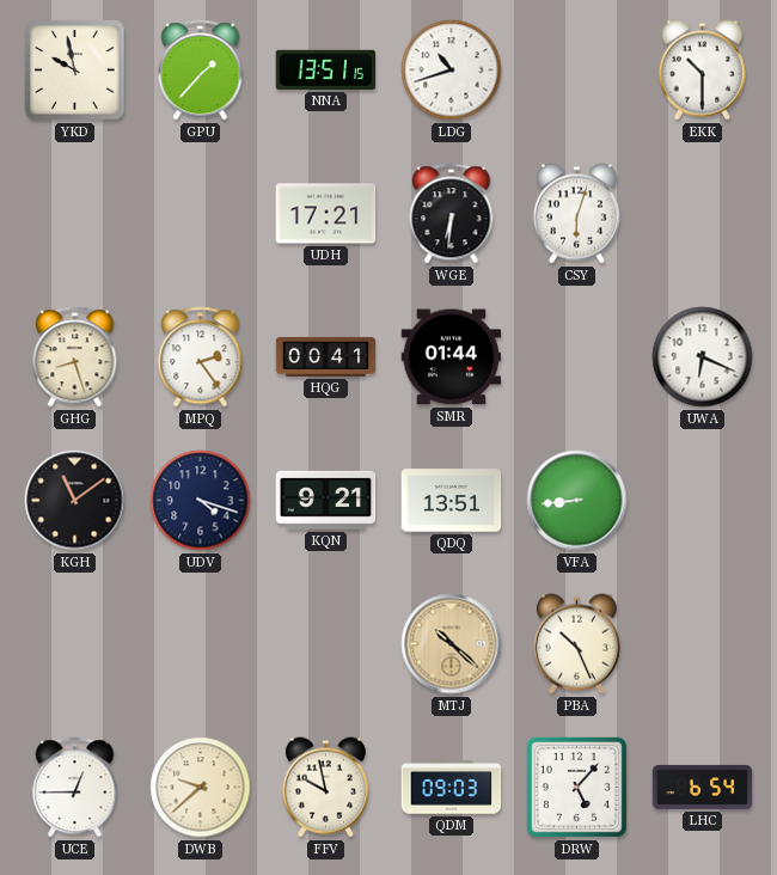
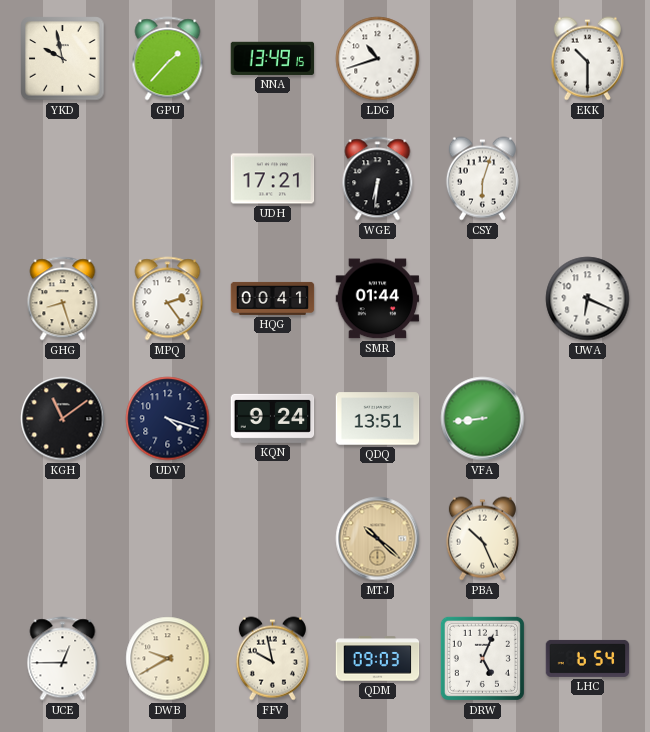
NNA: 13:51 -> 13:49 (273, 58)
KQN: 9:21 -> 9:24 (273, 418)
DWB: 9:38 -> 9:40 (168, 659)
DRW: 5:07 -> 5:04 (482, 658)
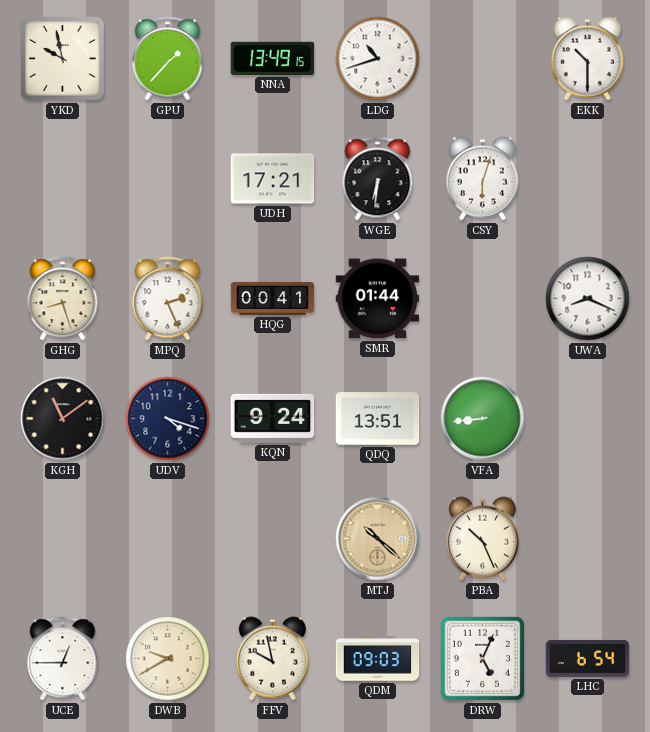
MPQ: 2:24 -> 2:26 (168, 299)
UWA: 6:19 -> 8:19 (588, 299)
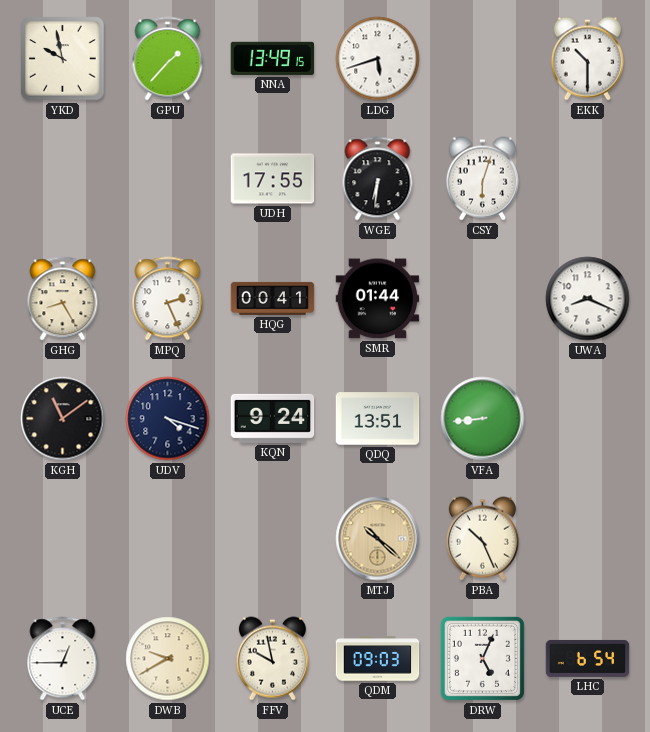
LDG: 10:42 -> 5:42 (378, 59)
UDH: 17:21 -> 17:55 (273, 179)
GHG: 8:27 -> 8:25 (63, 299)
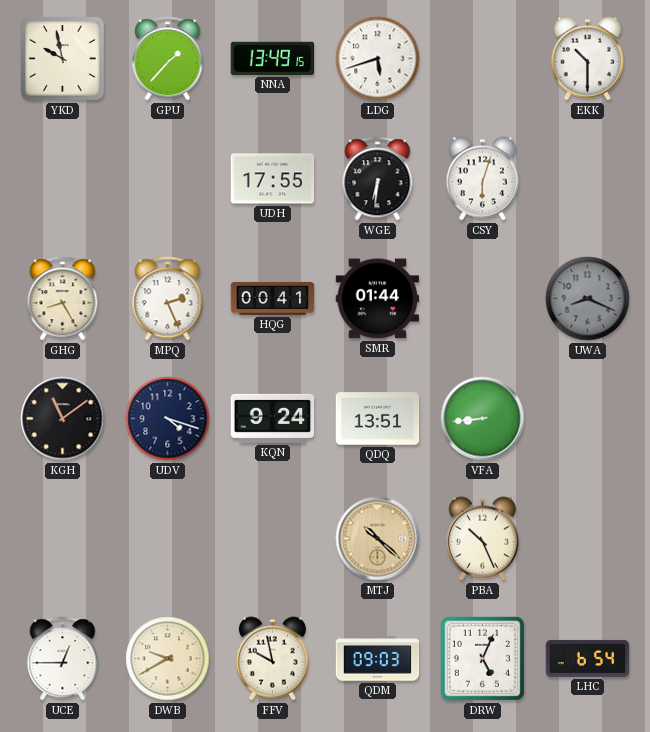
UWA dial: white -> grey (588, 299)
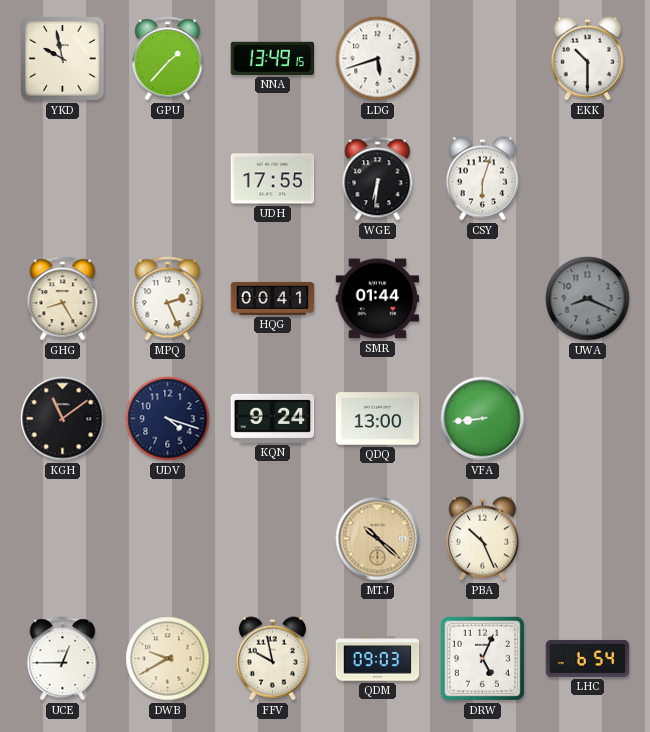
QDQ: 13:51 -> 13:00 (378, 419)
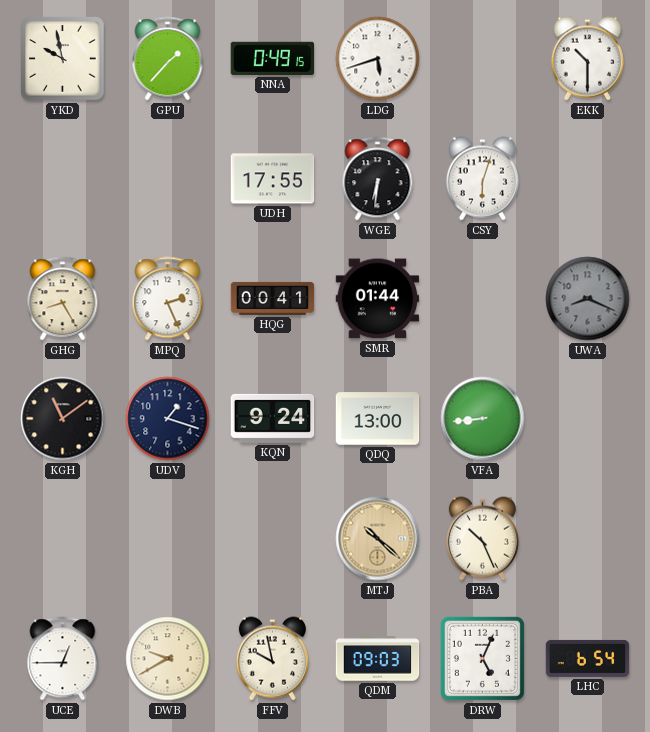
NNA: 13:49 -> 0:49 (273, 58)
UDV: 4:18 -> 1:18 (168, 419)
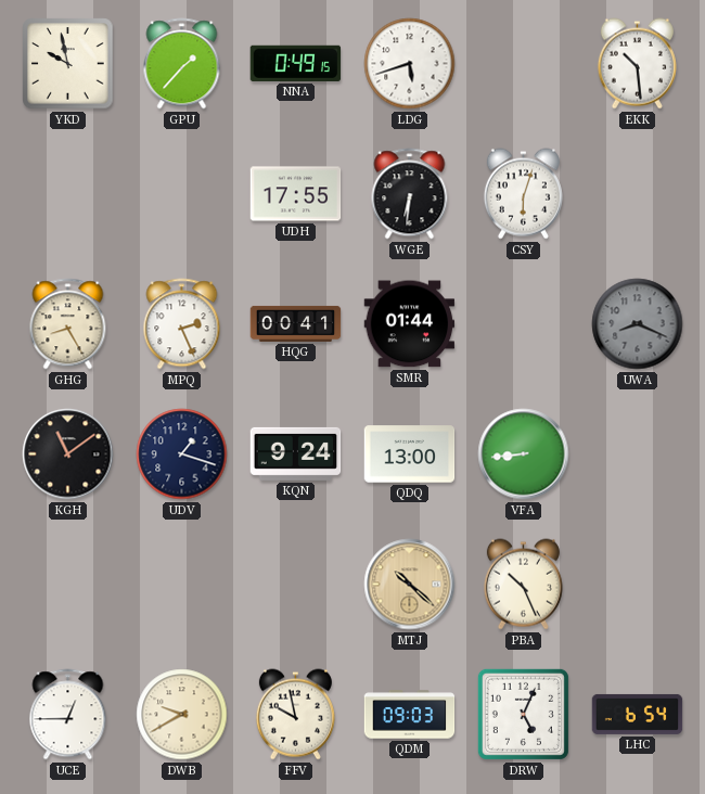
EKK: 10:30 -> 10:29 (637, 64)
